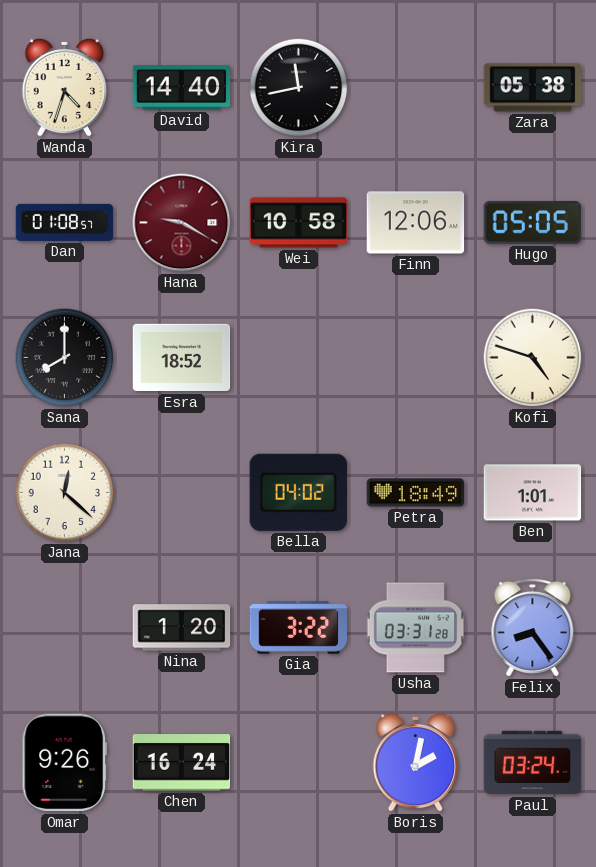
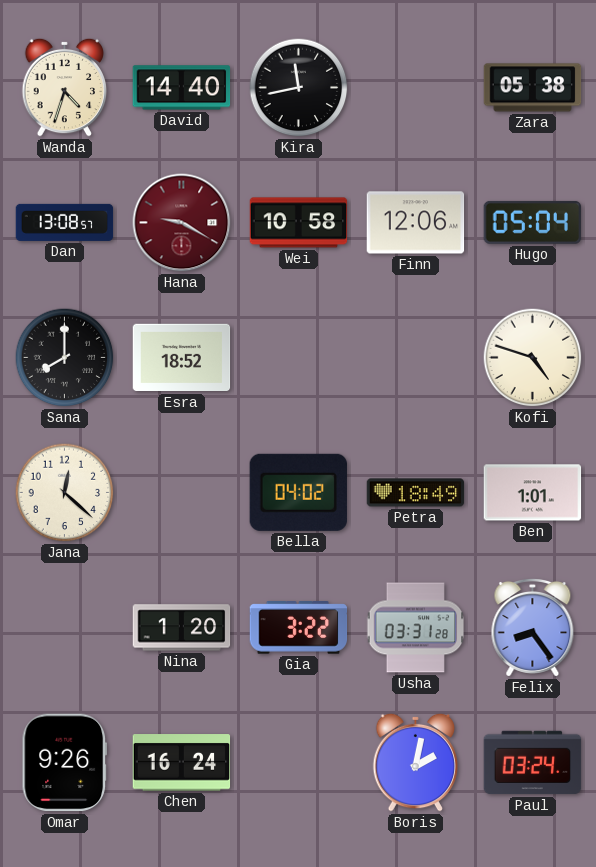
Dan: 01:08 -> 13:08 (65, 222)
Hugo: 05:05 -> 05:04 (533, 222)
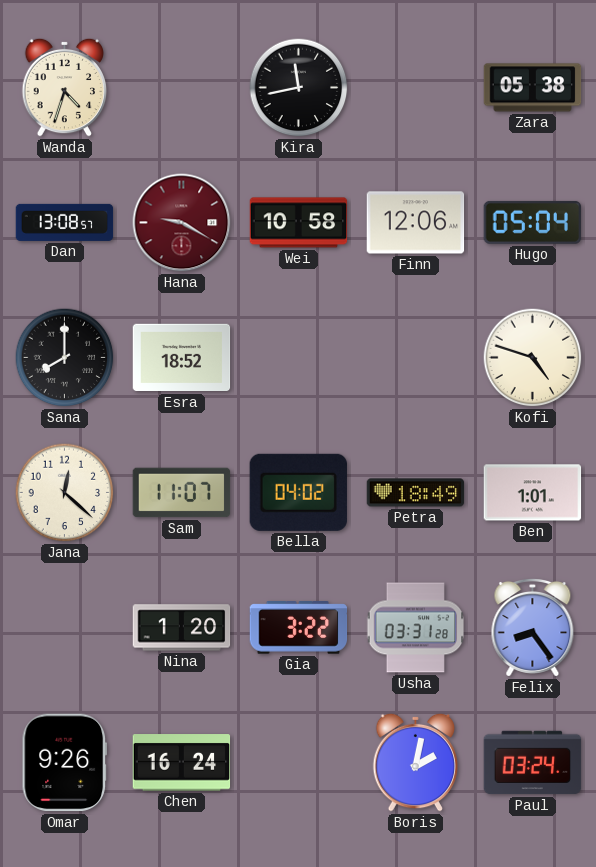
David: 14:40 -> none (182, 88)
Sam: none -> 11:07 (182, 493)
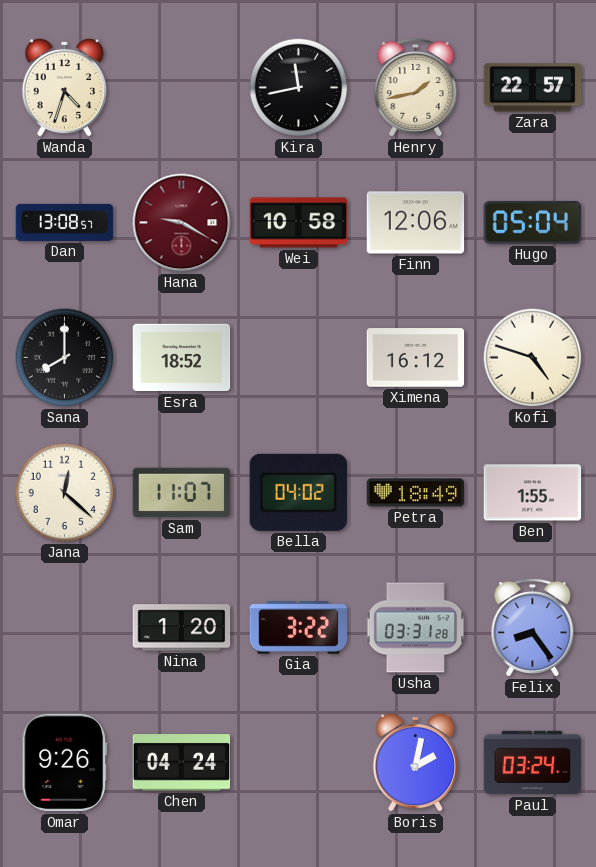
Henry: none -> 1:43 (416, 87)
Zara: 05:38 -> 22:57 (533, 88)
Ximena: none -> 16:12 (416, 358)
Ben: 1:01 -> 1:55 (533, 493)
Chen: 16:24 -> 04:24 (182, 763)
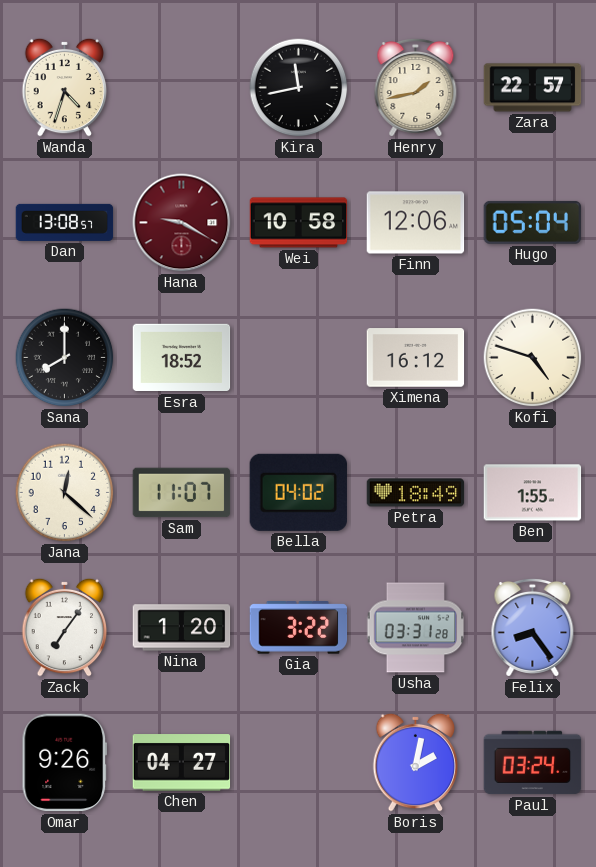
Zack: none -> 7:06 (65, 627)
Chen: 04:24 -> 04:27 (182, 763)
